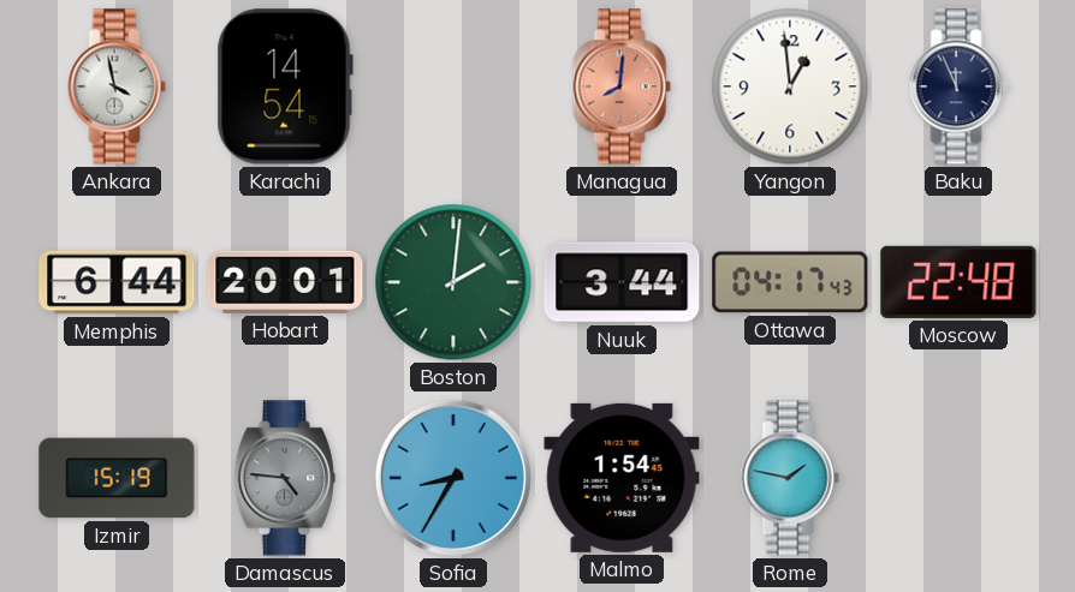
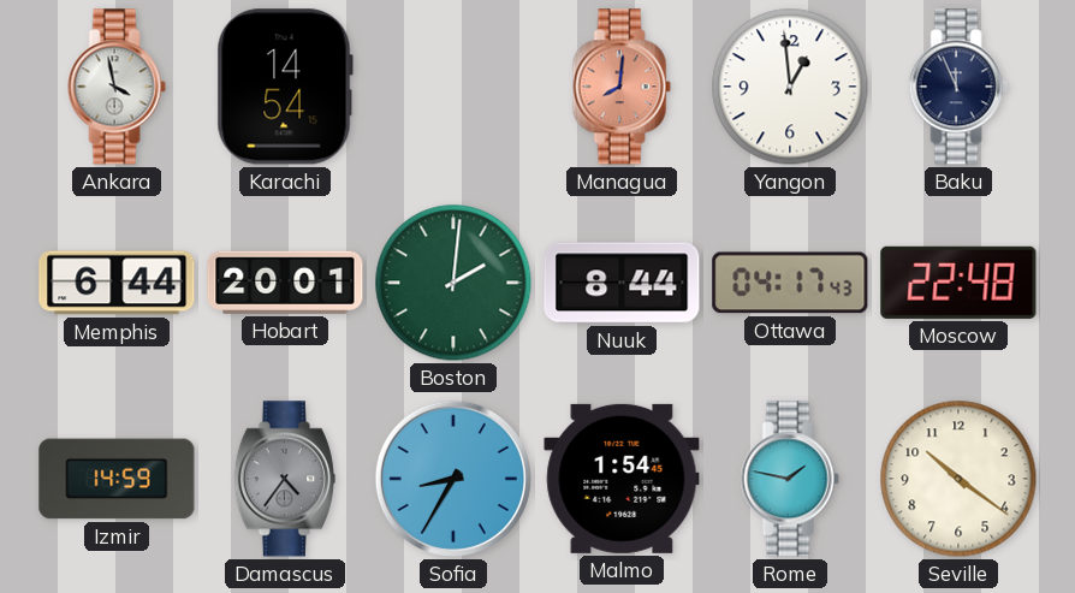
Nuuk: 3:44 -> 8:44 (622, 283)
Izmir: 15:19 -> 14:59 (117, 479)
Damascus: 4:46 -> 4:36 (285, 479)
Seville: none -> 10:21 (958, 479)
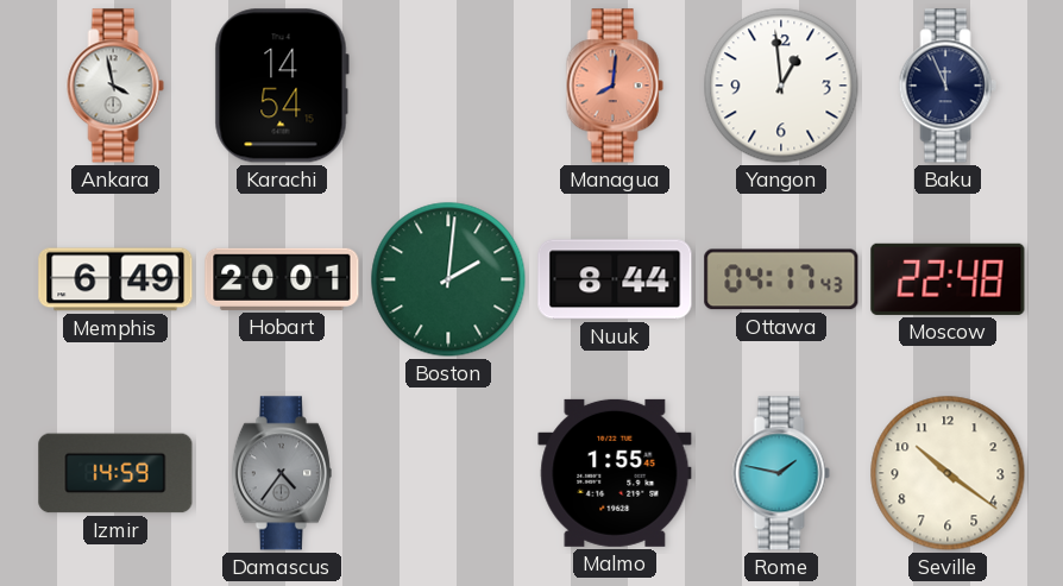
Memphis: 6:44 -> 6:49 (115, 279)
Sofia: 8:35 -> none (453, 479)
Malmo: 1:54 -> 1:55 (615, 473)
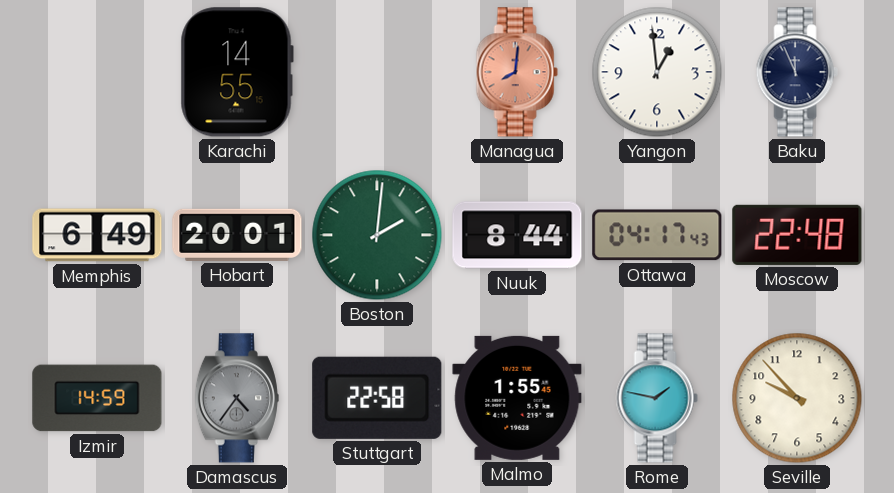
Ankara: 3:58 -> none (115, 86)
Karachi: 14:54 -> 14:55 (237, 72)
Stuttgart: none -> 22:58 (377, 398)
Seville: 10:21 -> 9:53 (797, 398)
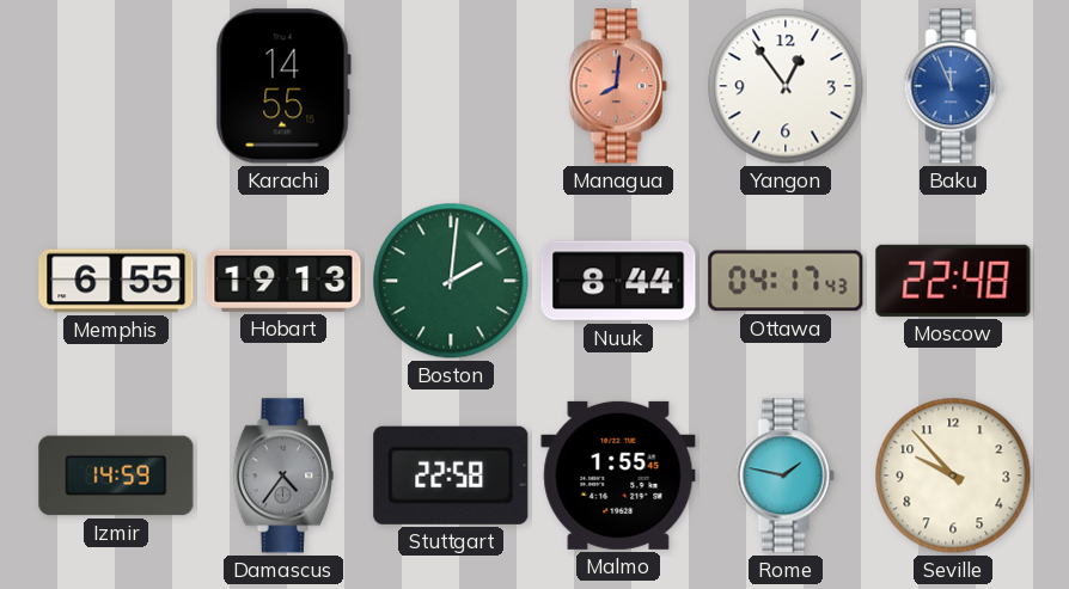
Yangon: 12:59 -> 12:54 (786, 86)
Baku dial: navy -> blue (953, 86)
Memphis: 6:49 -> 6:55 (116, 281)
Hobart: 20:01 -> 19:13 (283, 281)
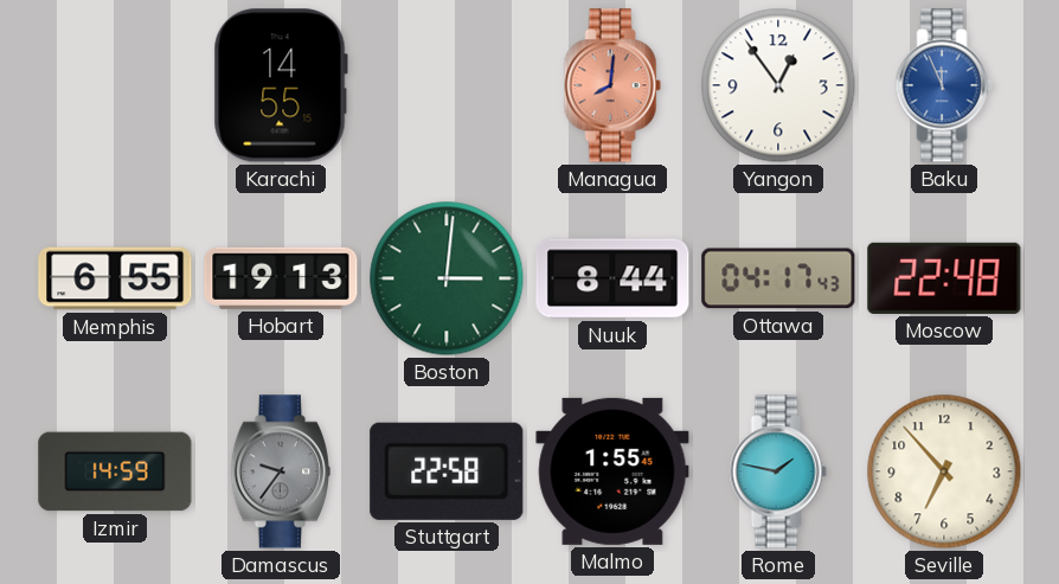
Boston: 2:01 -> 3:01 (447, 278)
Damascus: 4:36 -> 9:36 (281, 471)
Seville: 9:53 -> 6:53 (944, 471)
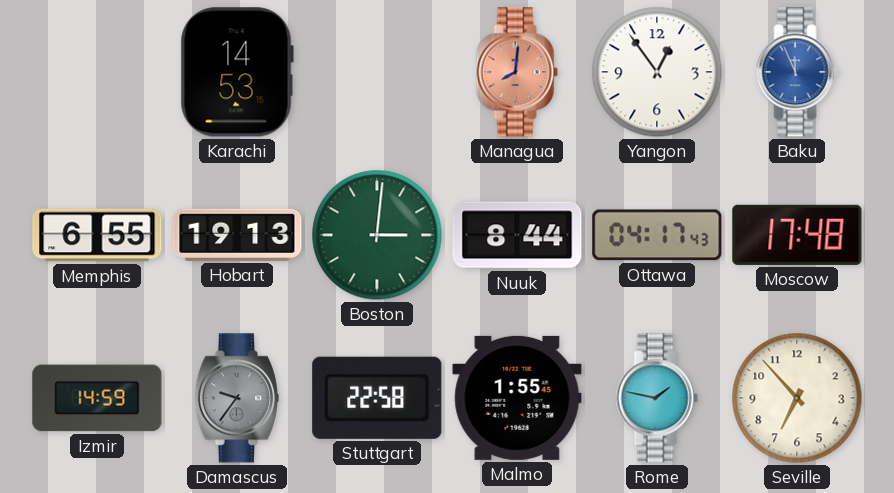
Karachi: 14:55 -> 14:53 (237, 72)
Moscow: 22:48 -> 17:48 (797, 235)
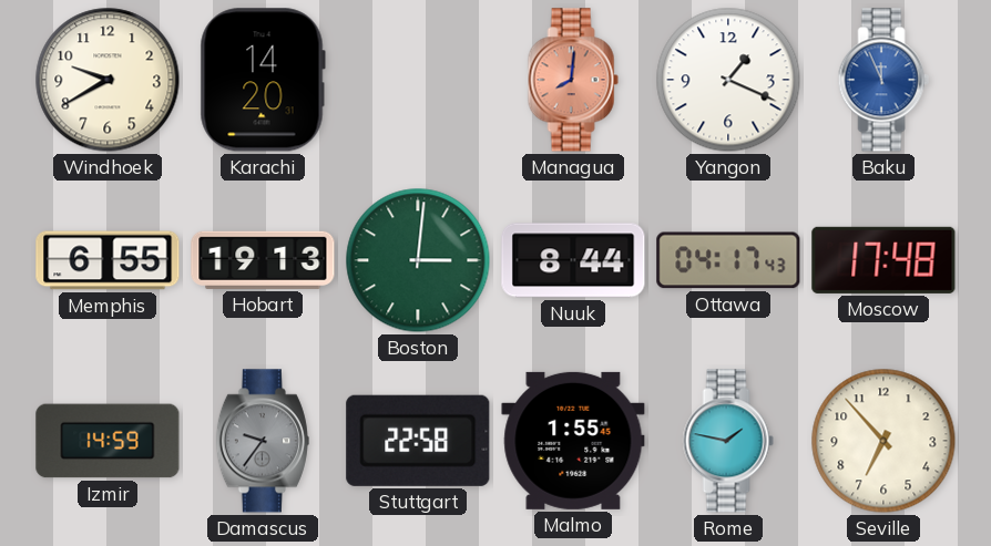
Windhoek: none -> 9:40 (108, 80)
Karachi: 14:53 -> 14:20 (263, 80)
Yangon: 12:54 -> 1:19 (728, 80)
